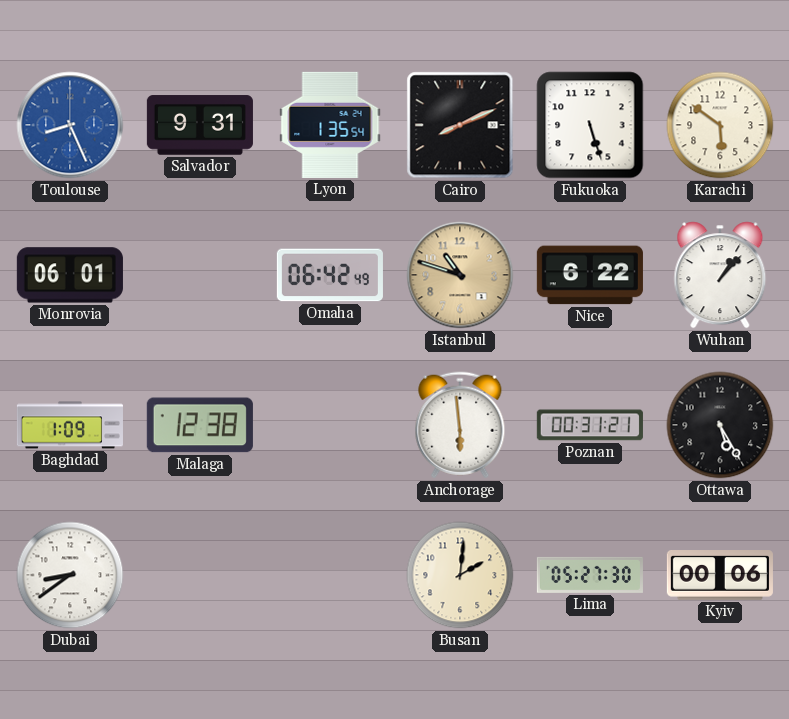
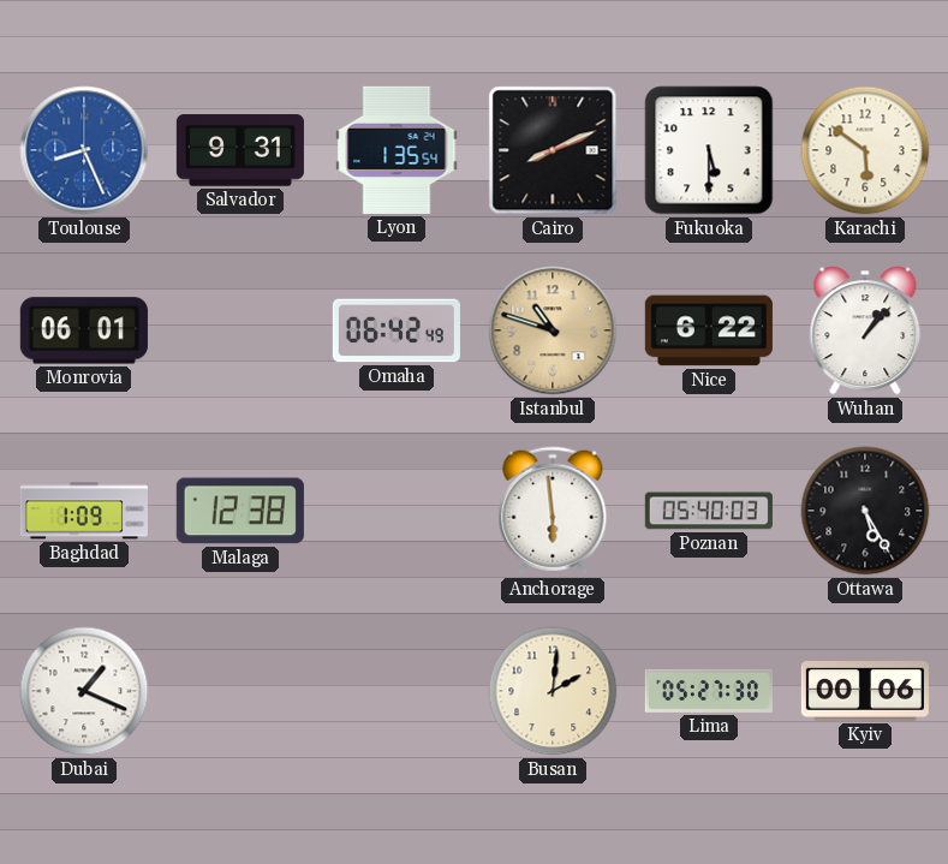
Fukuoka: 5:27 -> 5:30 (709, 150)
Poznan: 00:31 -> 05:40 (709, 511)
Dubai: 8:39 -> 1:19 (84, 691)
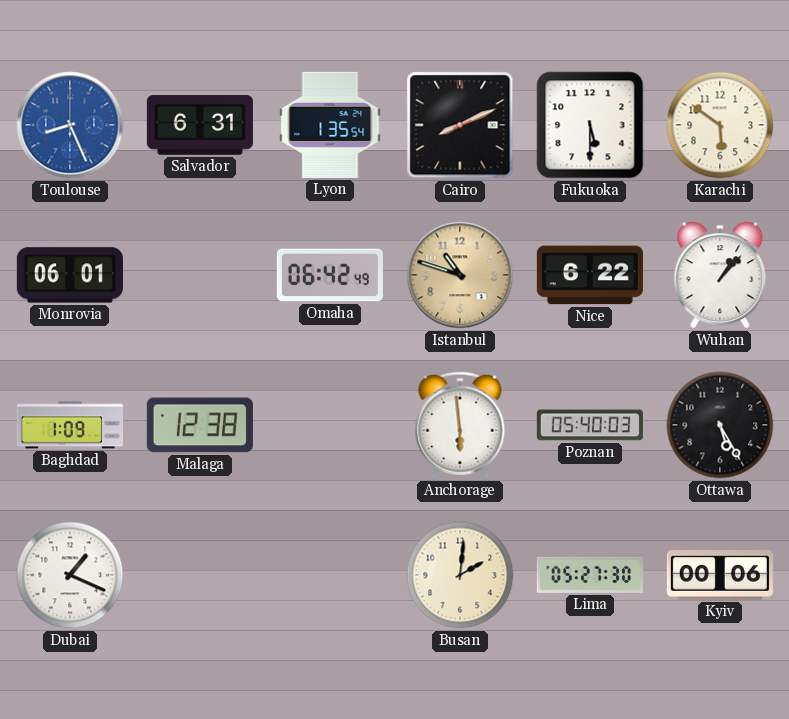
Salvador: 9:31 -> 6:31 (200, 125)
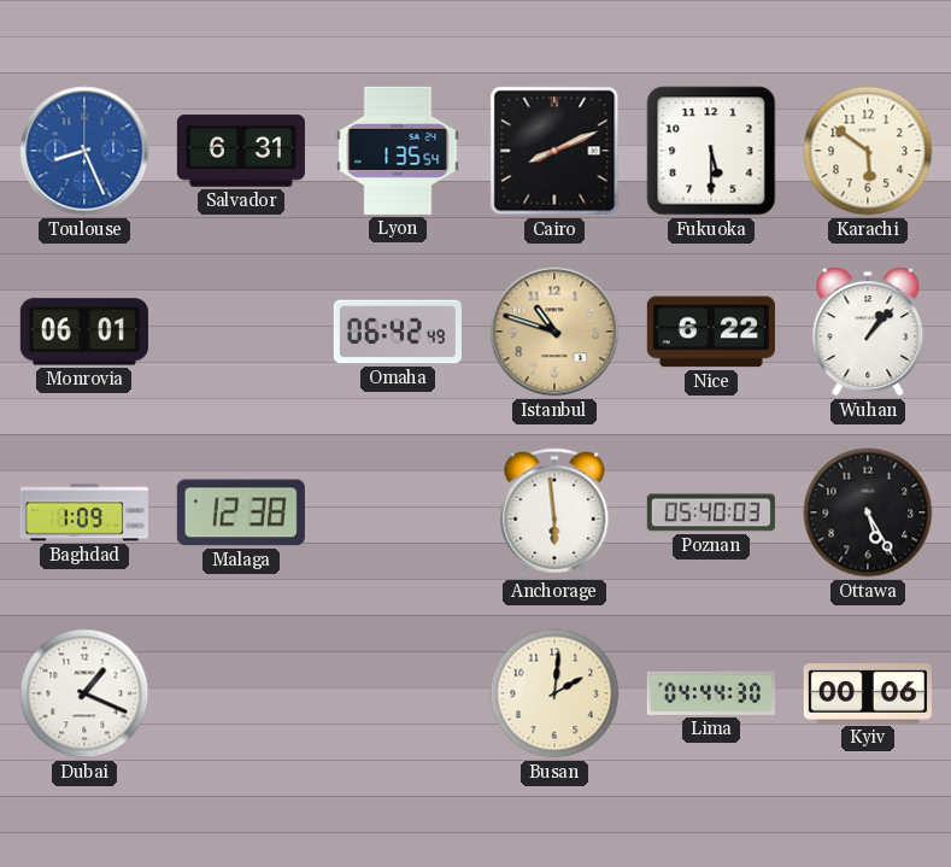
Lima: 05:27 -> 04:44 (711, 693)
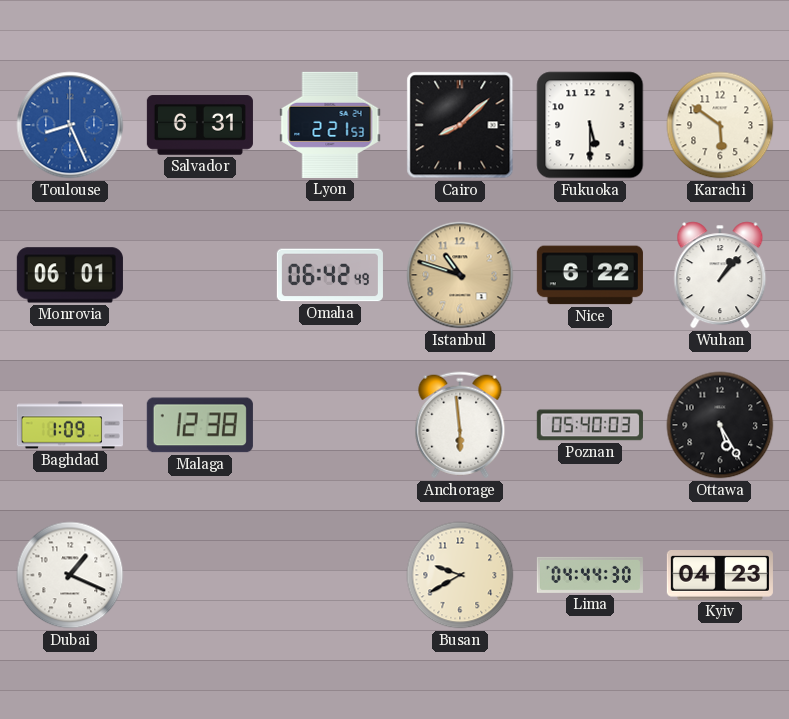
Lyon: 1:35 -> 2:21 (330, 125)
Cairo: 8:11 -> 8:08 (460, 125)
Busan: 2:01 -> 9:40 (460, 575)
Kyiv: 00:06 -> 04:23 (720, 576)
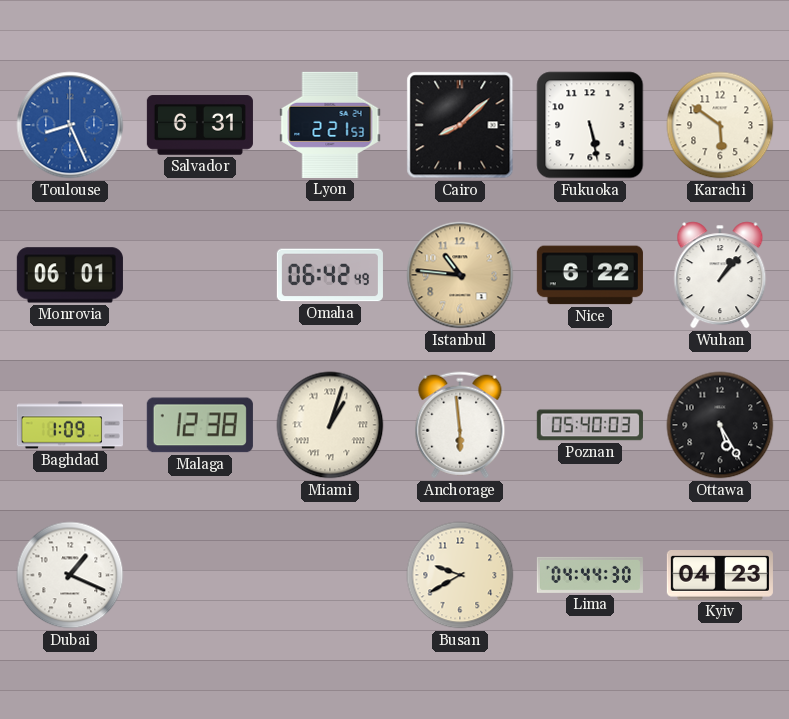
Fukuoka: 5:30 -> 5:28 (590, 125)
Istanbul: 10:48 -> 10:46 (460, 275)
Miami: none -> 1:03 (330, 425)
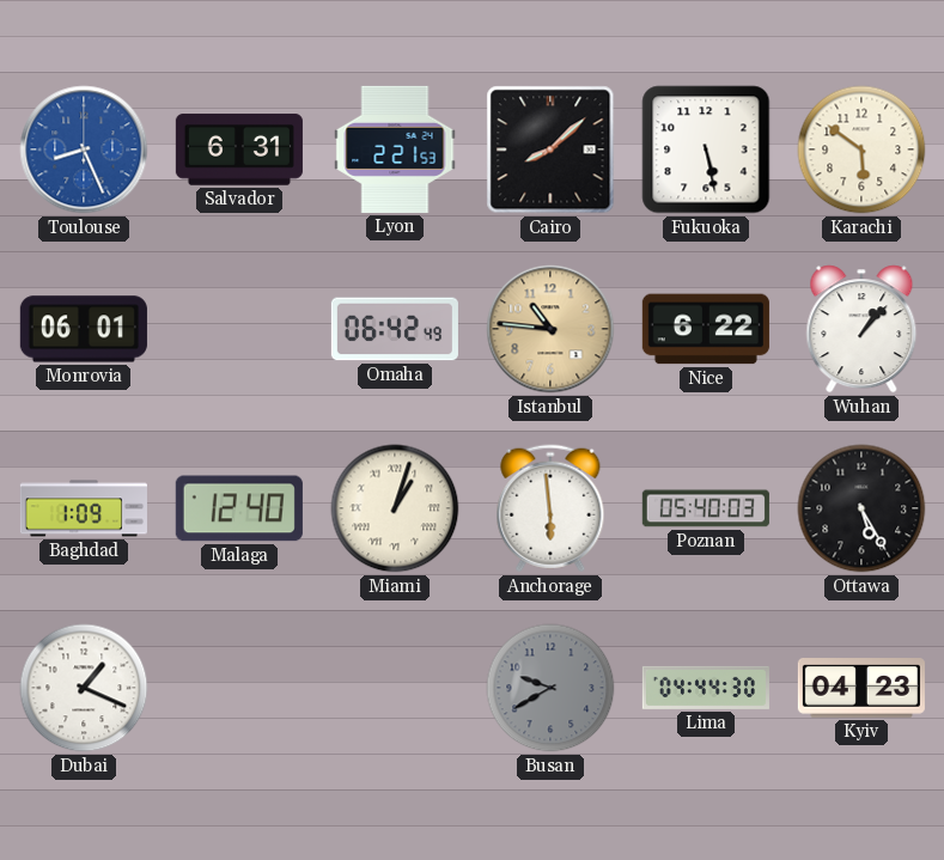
Malaga: 12:38 -> 12:40 (239, 508)
Busan dial: cream -> grey (550, 688)
